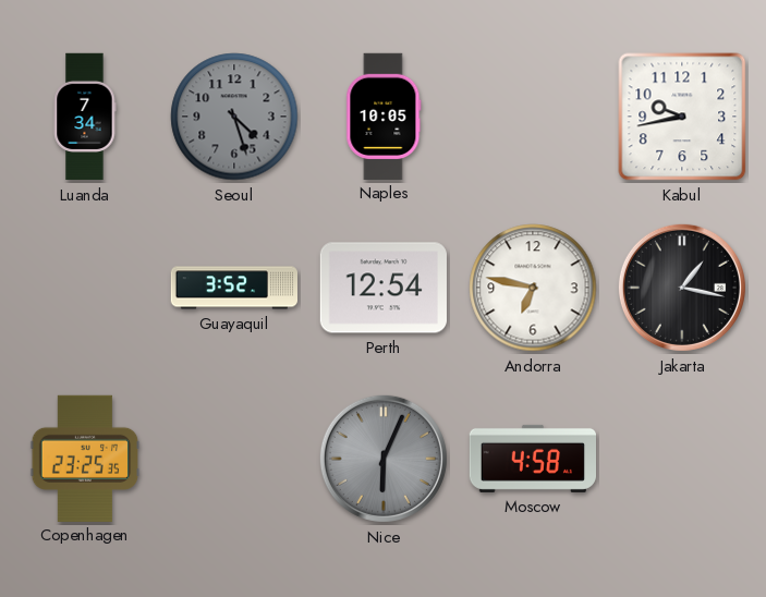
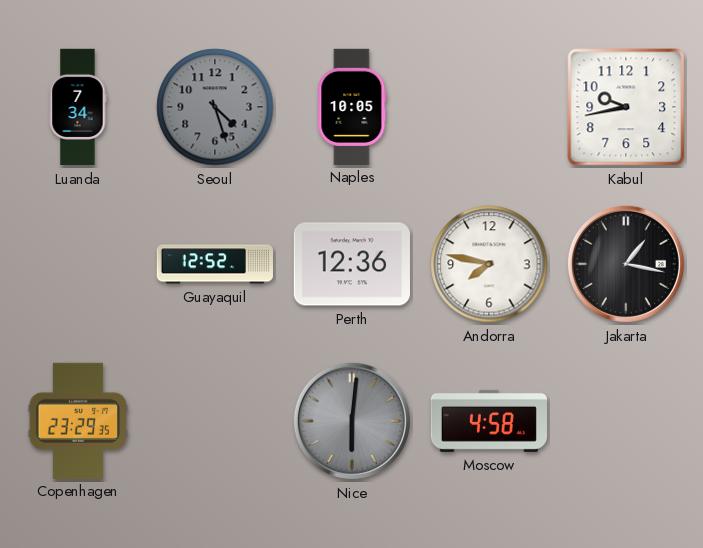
Guayaquil: 3:52 -> 12:52 (214, 264)
Perth: 12:54 -> 12:36 (352, 264)
Andorra: 6:47 -> 7:47 (489, 264)
Copenhagen: 23:25 -> 23:29 (78, 420)
Nice: 6:04 -> 6:01 (352, 421)
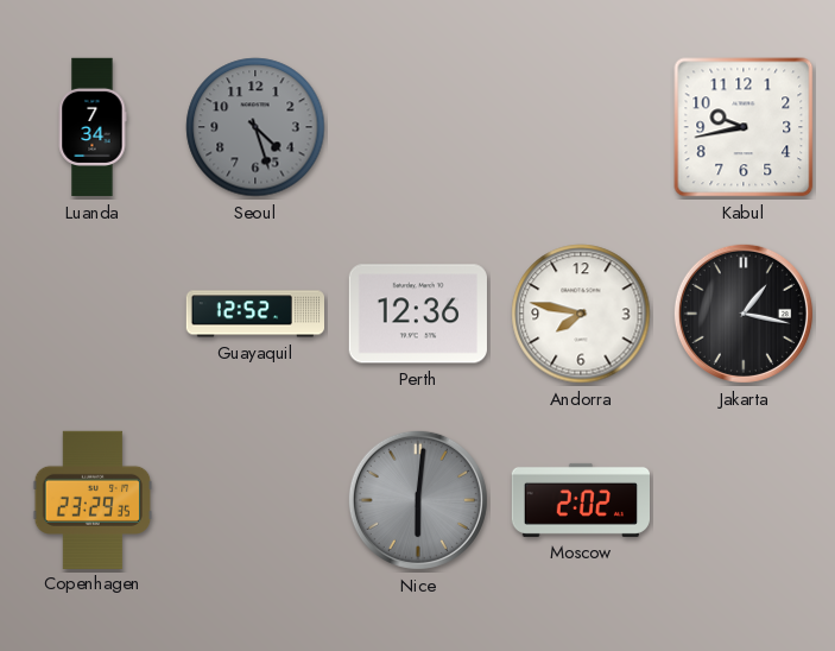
Naples: 10:05 -> none (352, 106)
Moscow: 4:58 -> 2:02 (580, 500)
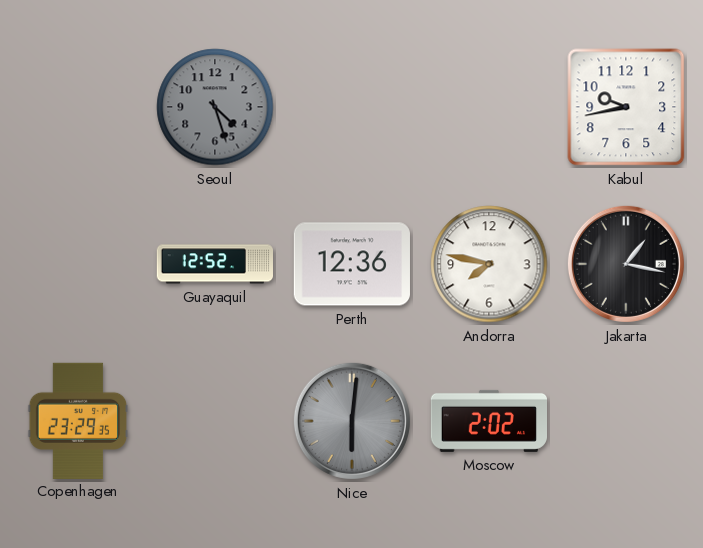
Luanda: 7:34 -> none (93, 127)
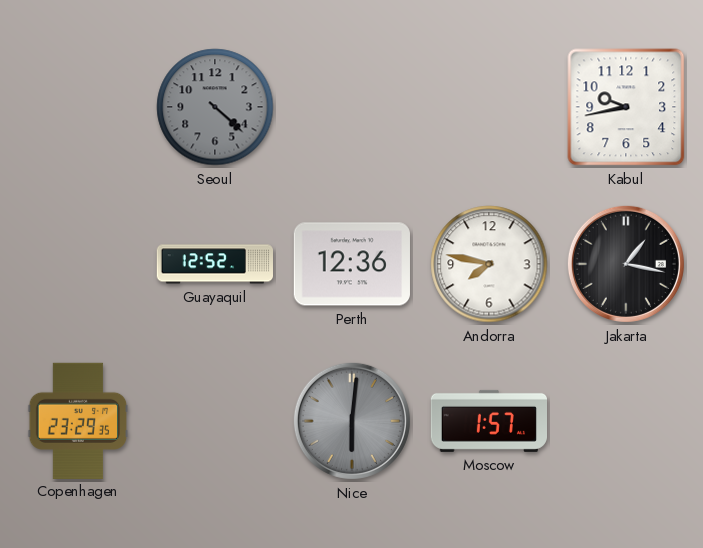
Seoul: 4:27 -> 4:22 (215, 107)
Moscow: 2:02 -> 1:57 (488, 421)
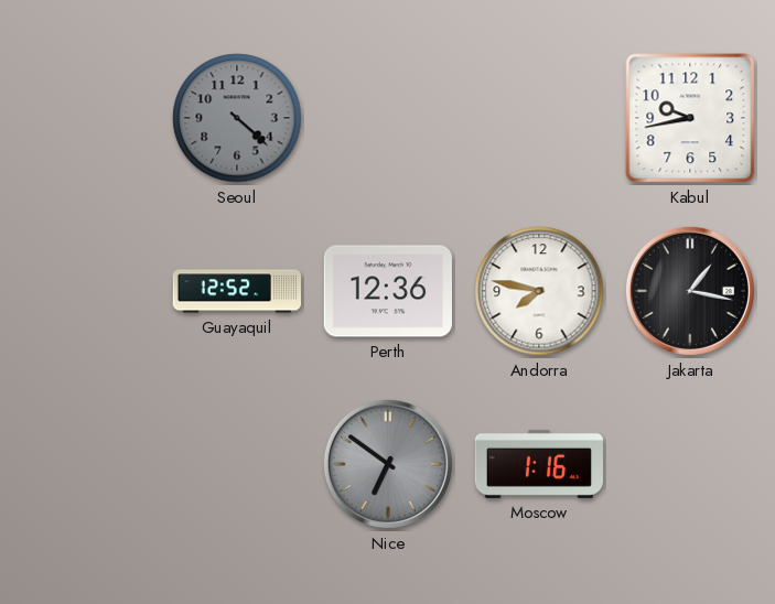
Copenhagen: 23:29 -> none (78, 420)
Nice: 6:01 -> 6:51 (388, 464)
Moscow: 1:57 -> 1:16 (538, 464)
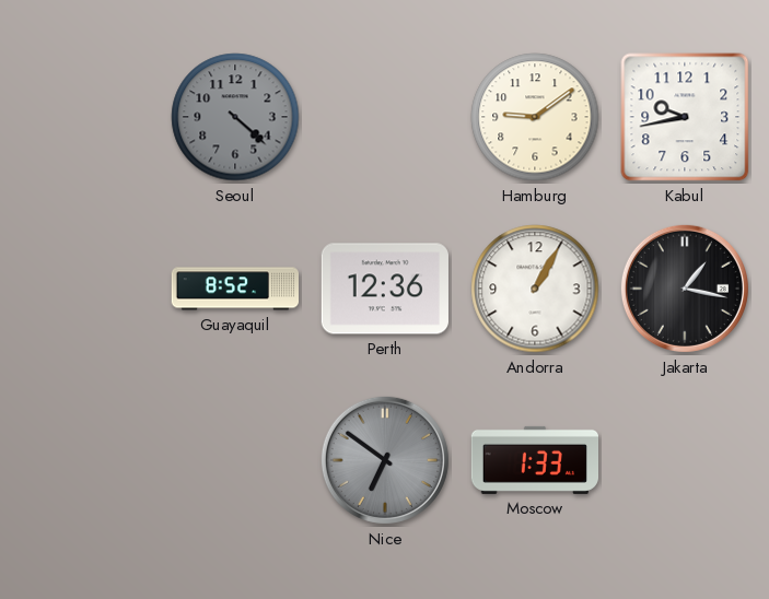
Hamburg: none -> 9:09 (535, 117)
Guayaquil: 12:52 -> 8:52 (234, 289)
Andorra: 7:47 -> 1:05 (535, 289)
Moscow: 1:16 -> 1:33 (534, 460)
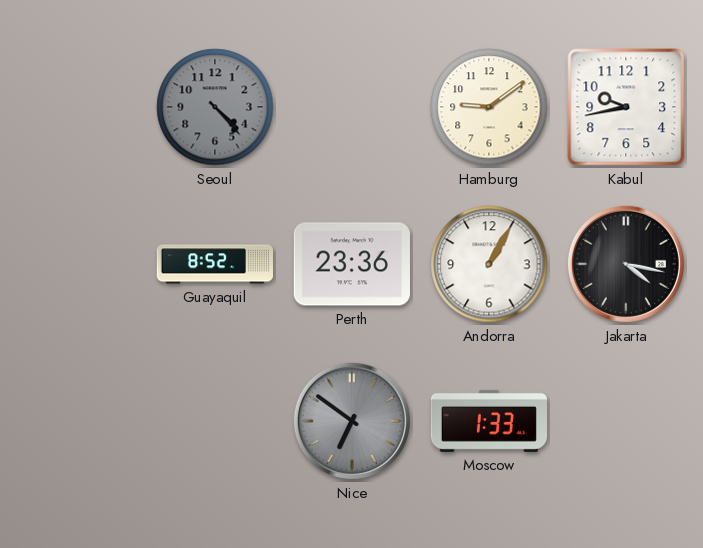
Seoul: 4:22 -> 4:23 (215, 107)
Perth: 12:36 -> 23:36 (352, 264)
Jakarta: 1:17 -> 4:17 (626, 264)
